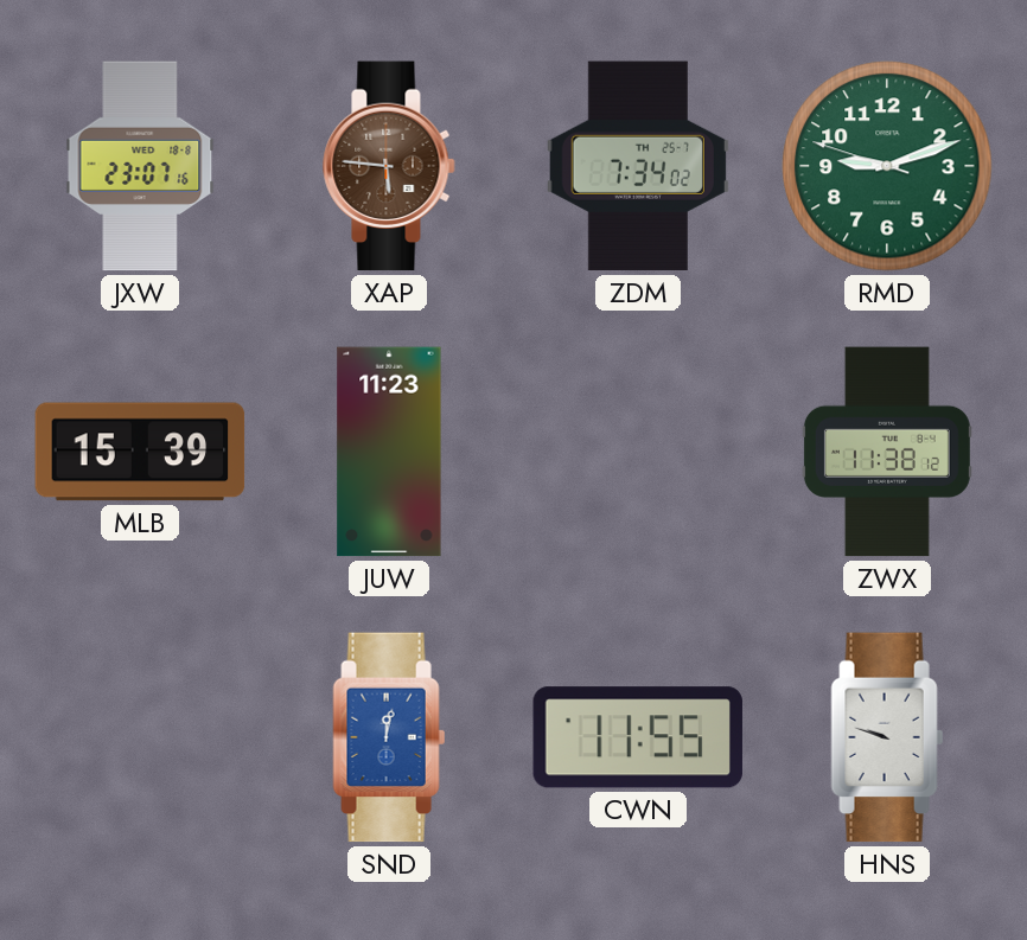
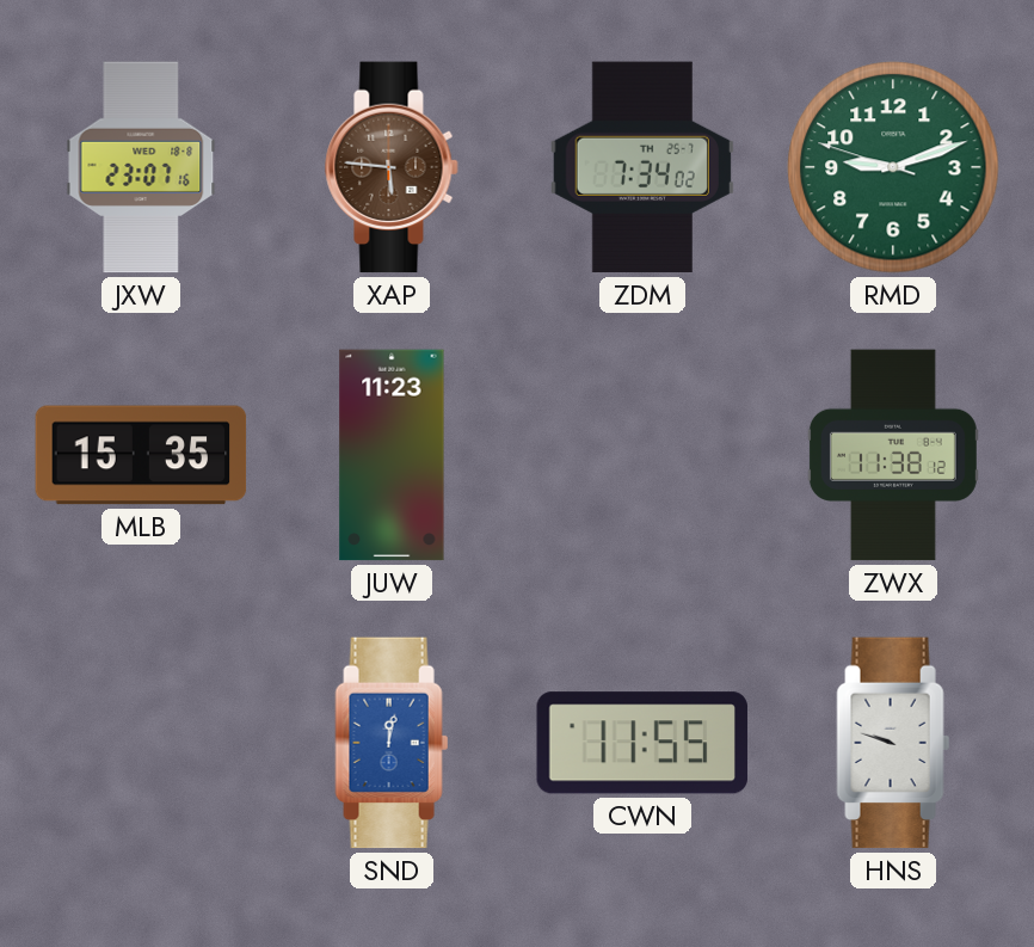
MLB: 15:39 -> 15:35 (141, 455)
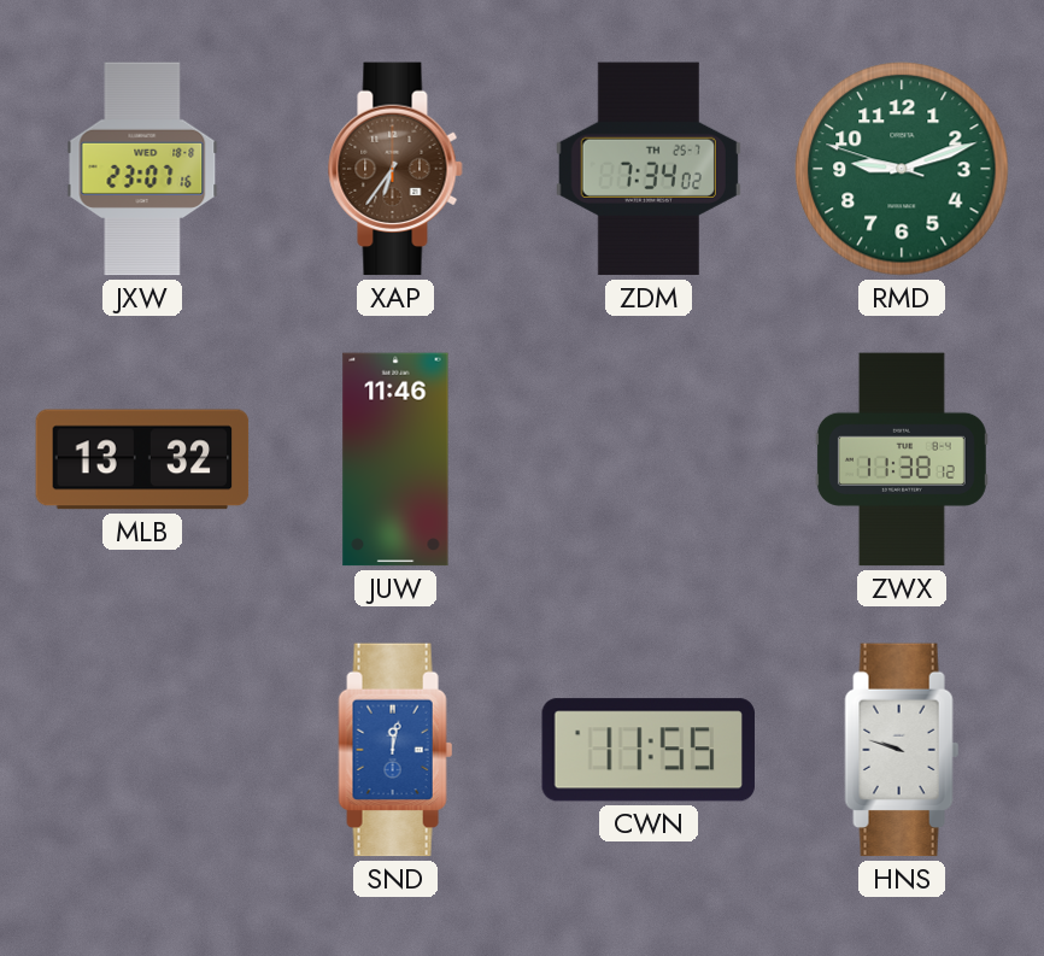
XAP: 5:46 -> 6:36 (395, 169)
MLB: 15:35 -> 13:32 (142, 459)
JUW: 11:23 -> 11:46 (395, 459)
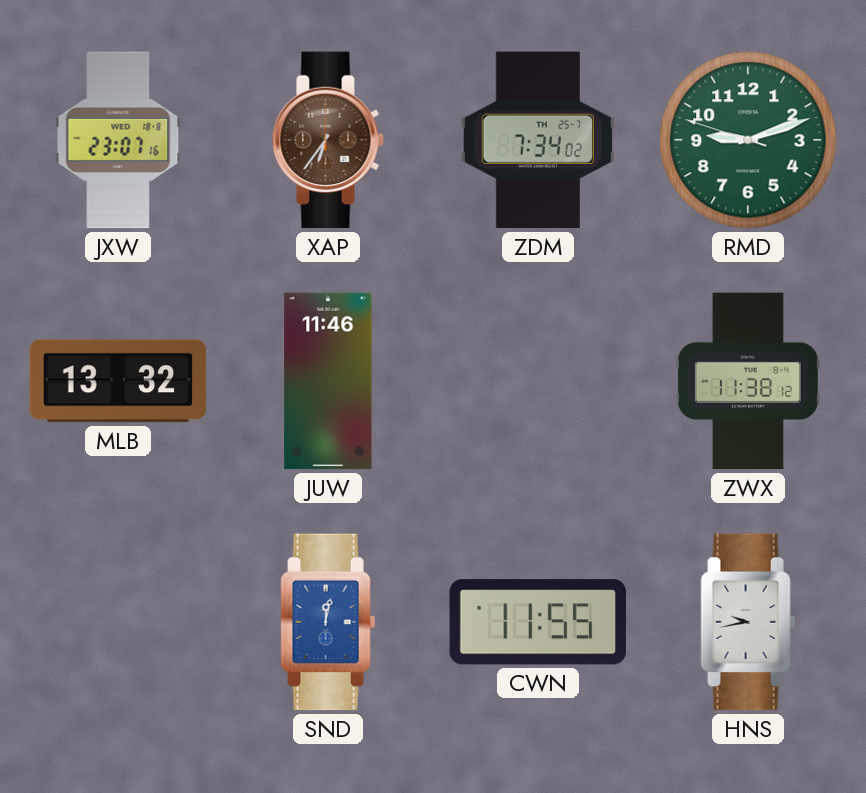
HNS: 9:48 -> 9:43 (748, 622)
